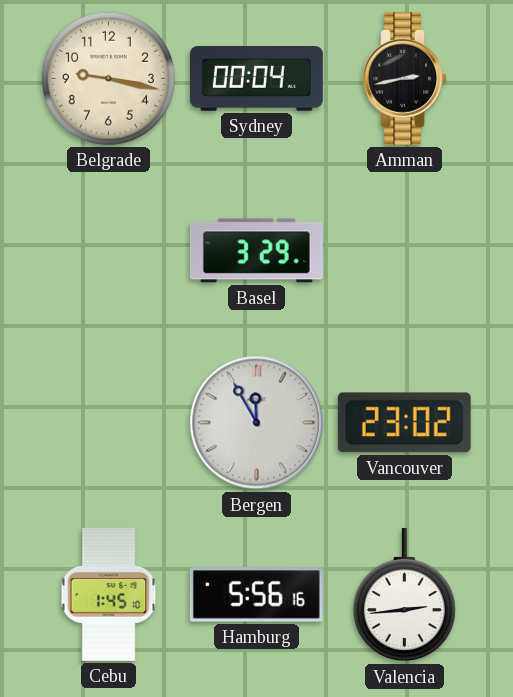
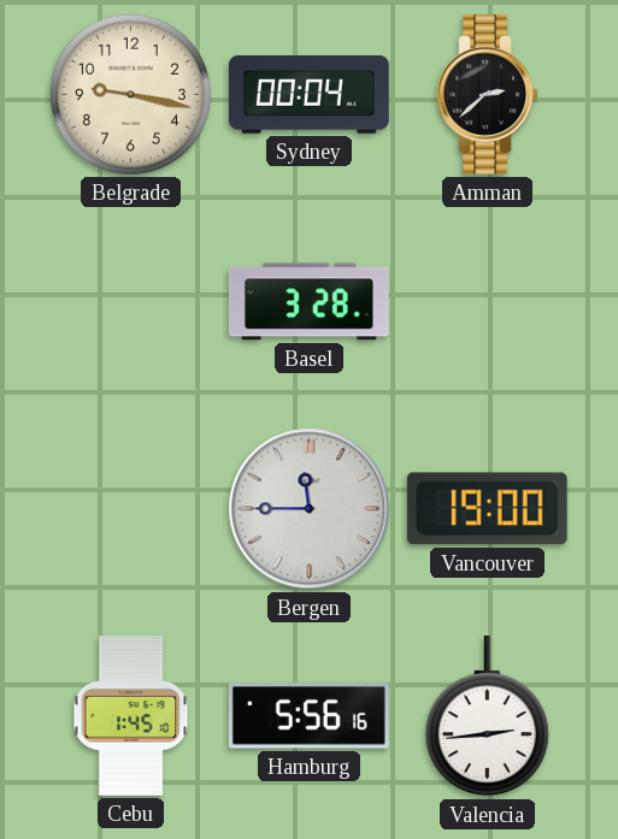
Amman: 2:43 -> 2:38 (487, 94)
Basel: 3:29 -> 3:28 (308, 302)
Bergen: 11:55 -> 11:45 (310, 509)
Vancouver: 23:02 -> 19:00 (487, 509)
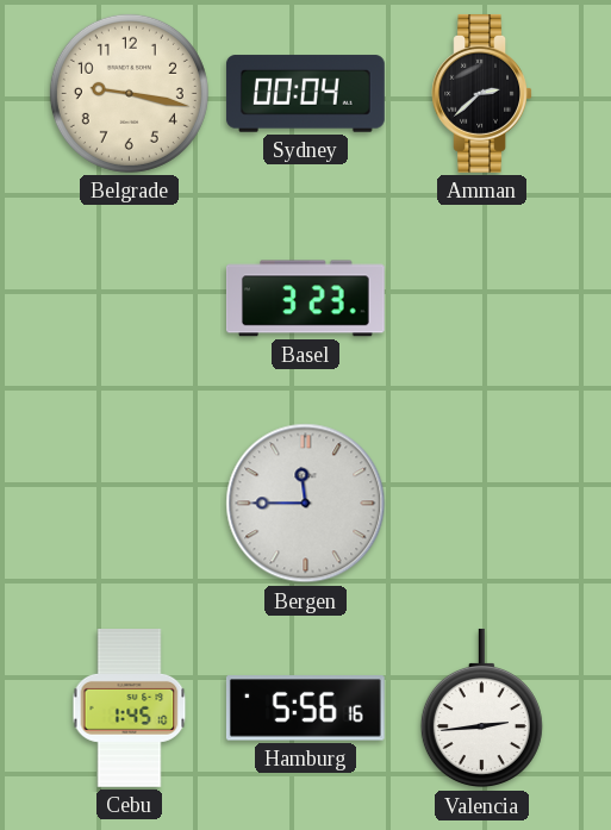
Basel: 3:28 -> 3:23 (305, 299)
Vancouver: 19:00 -> none (487, 509)
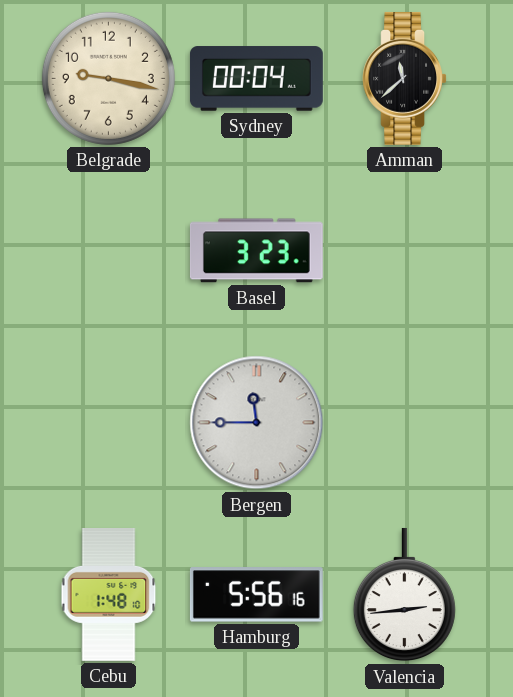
Amman: 2:38 -> 11:38 (404, 78)
Cebu: 1:45 -> 1:48 (109, 595)
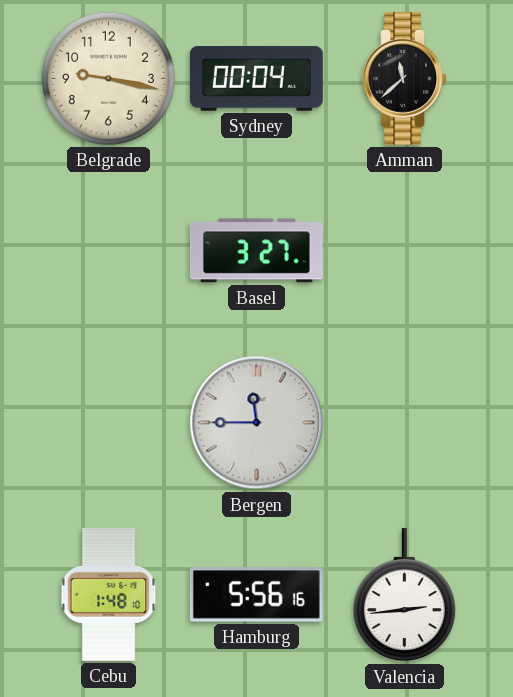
Basel: 3:23 -> 3:27 (256, 251)
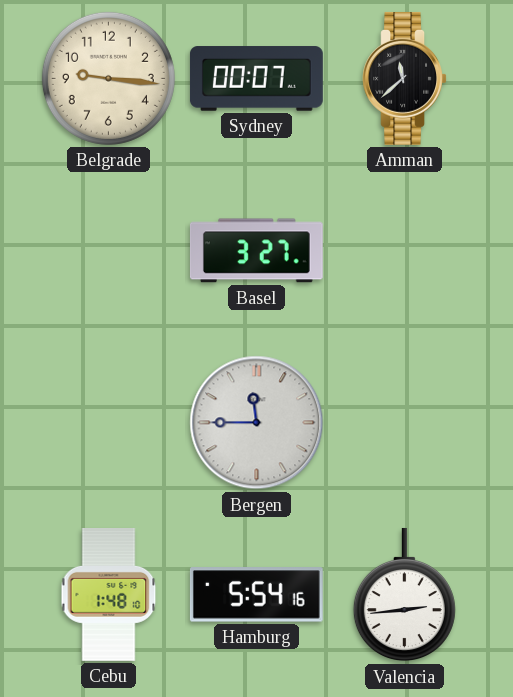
Belgrade: 9:17 -> 9:16 (108, 78)
Sydney: 00:04 -> 00:07 (256, 79)
Hamburg: 5:56 -> 5:54 (256, 595)
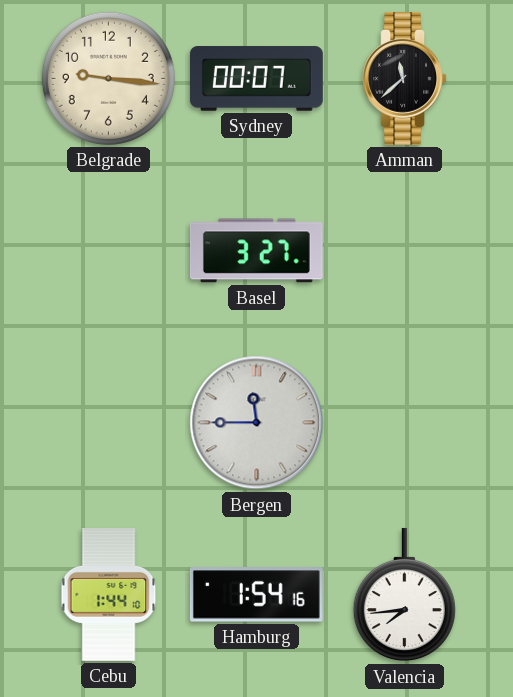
Cebu: 1:48 -> 1:44 (109, 595)
Hamburg: 5:54 -> 1:54 (256, 595)
Valencia: 2:44 -> 7:44 (404, 595)
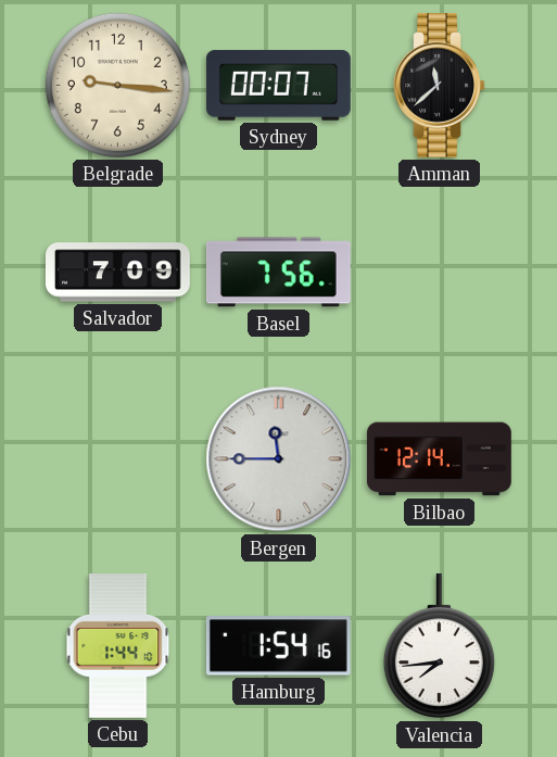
Salvador: none -> 7:09 (118, 273)
Basel: 3:27 -> 7:56 (278, 273)
Bilbao: none -> 12:14 (440, 459)
